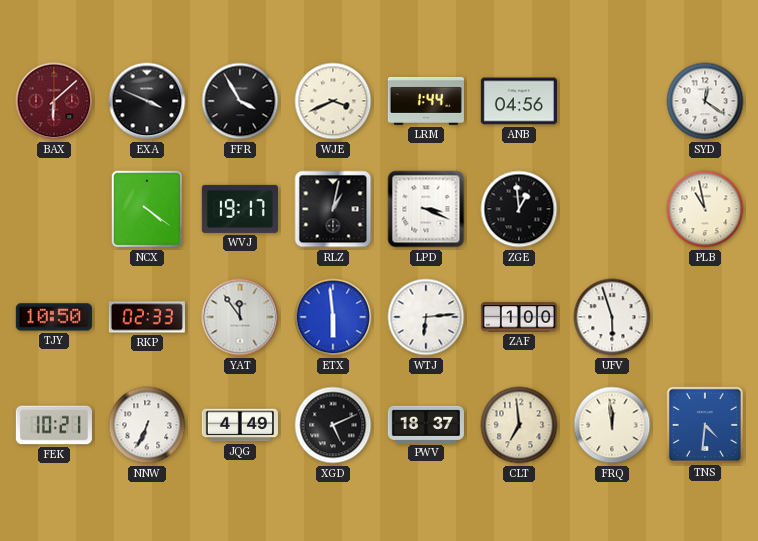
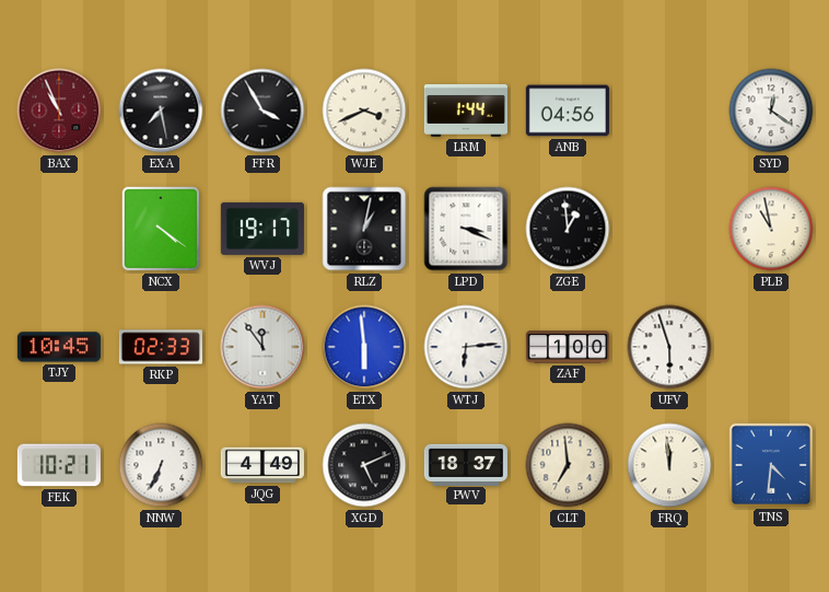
BAX: 6:08 -> 10:56 (59, 111)
EXA: 3:49 -> 7:28 (161, 111)
TJY: 10:50 -> 10:45 (59, 347)
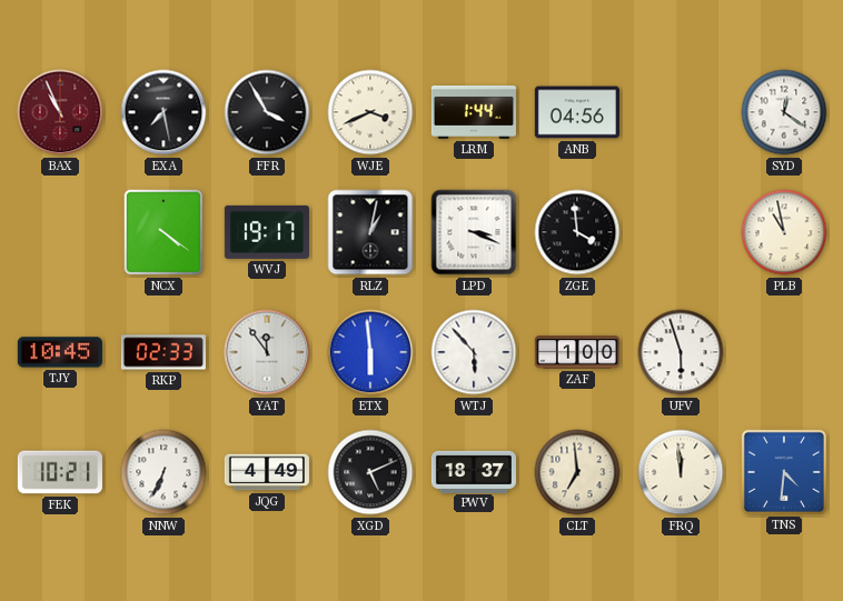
ZGE: 12:59 -> 3:59 (577, 232)
WTJ: 6:14 -> 5:53 (474, 352)
